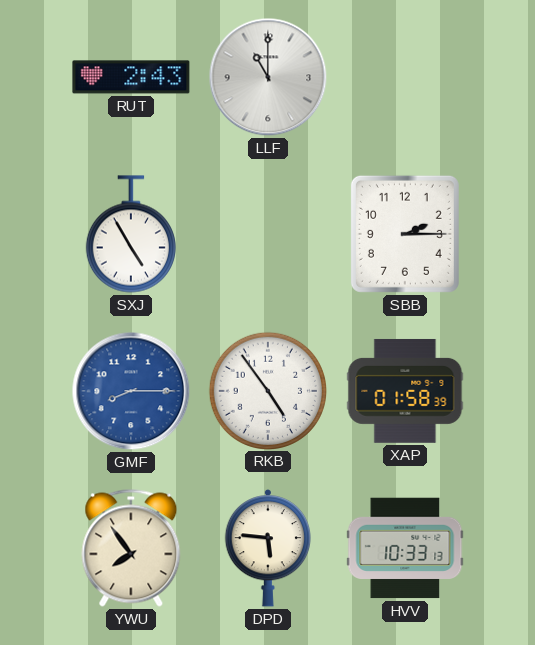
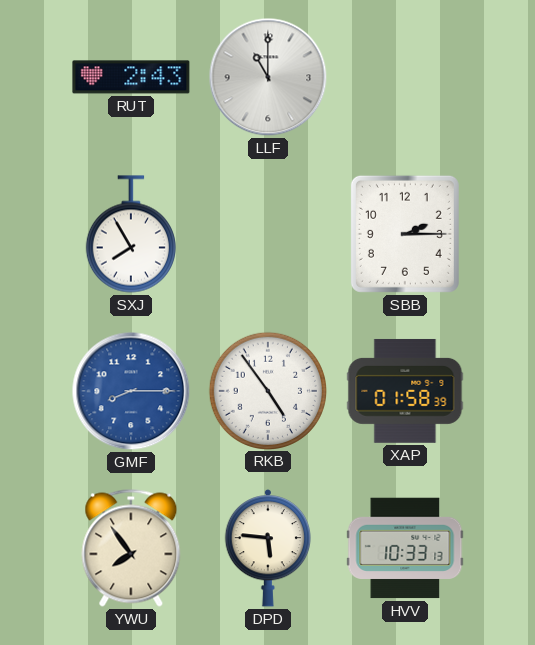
SXJ: 4:55 -> 7:55 (131, 234)
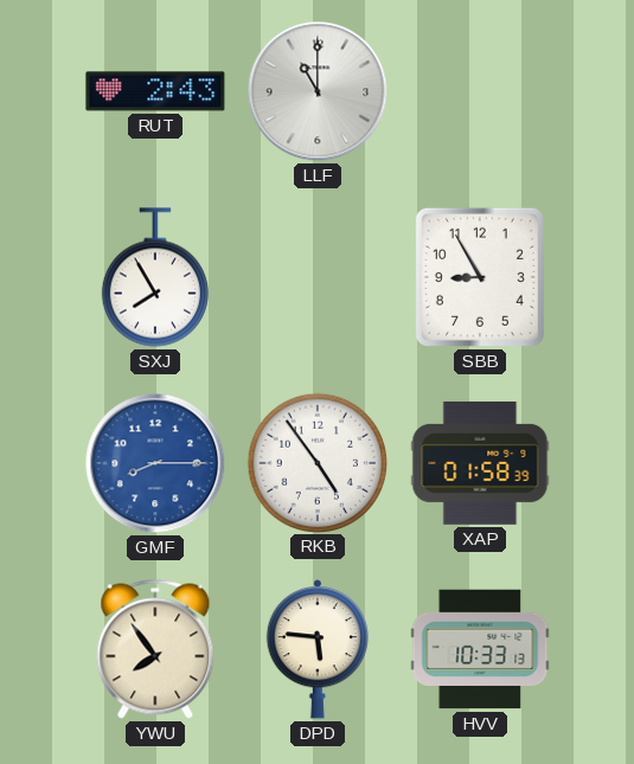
SBB: 2:15 -> 8:55 (480, 277)
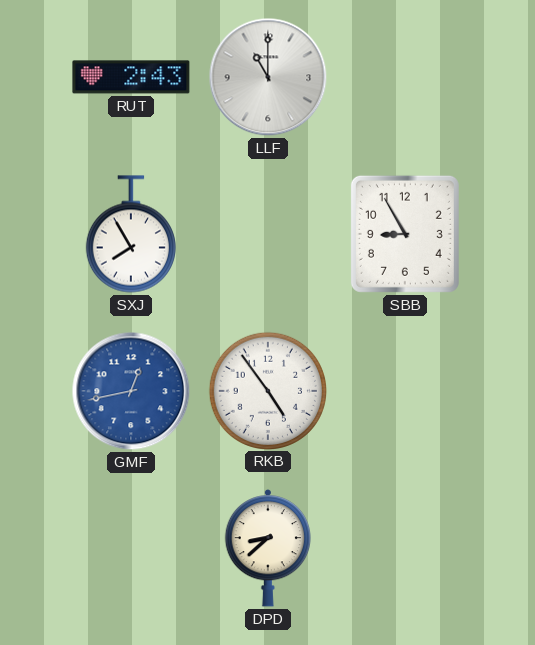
GMF: 8:15 -> 12:43 (131, 391)
XAP: 01:58 -> none (480, 463)
YWU: 7:54 -> none (155, 649)
DPD: 5:46 -> 8:38 (267, 548)
HVV: 10:33 -> none (480, 649)
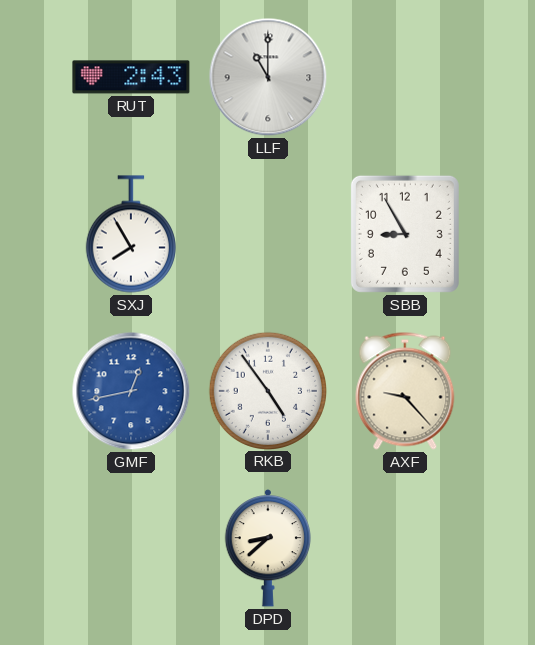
AXF: none -> 9:23 (405, 391)
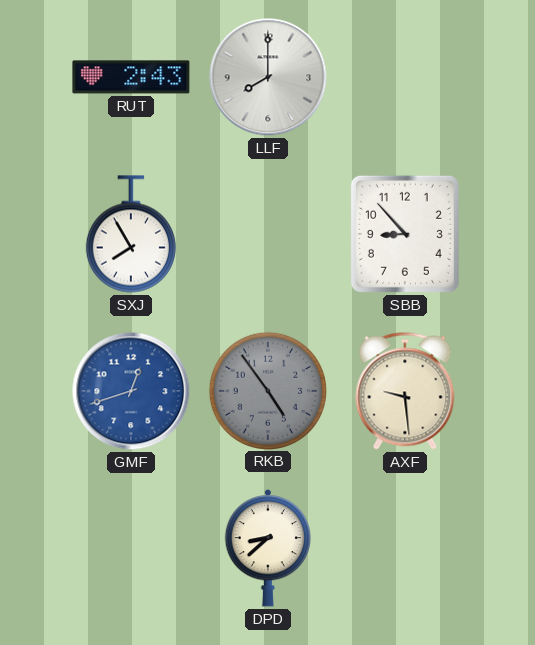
LLF: 11:00 -> 8:00 (268, 77)
SBB: 8:55 -> 8:53 (405, 234)
GMF: 12:43 -> 12:42 (131, 391)
RKB dial: white -> grey (267, 390)
AXF: 9:23 -> 9:29 (405, 391)
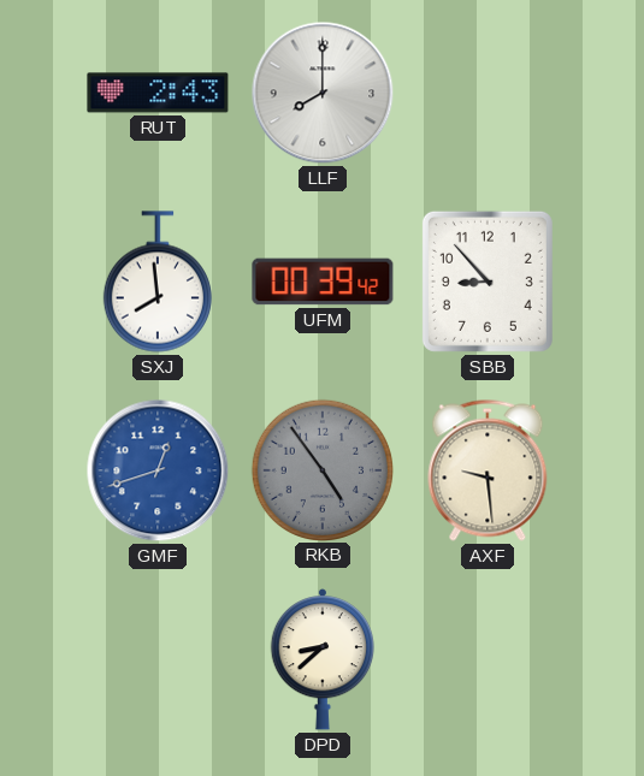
SXJ: 7:55 -> 7:59 (158, 282)
UFM: none -> 00:39 (323, 282)
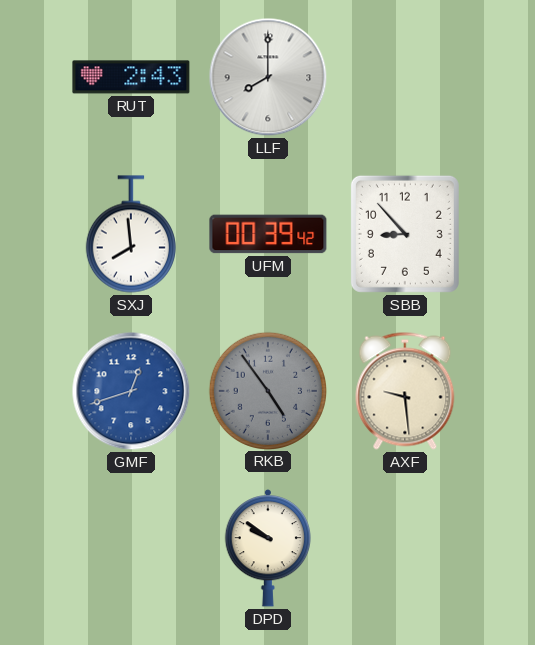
DPD: 8:38 -> 9:51 (267, 548)
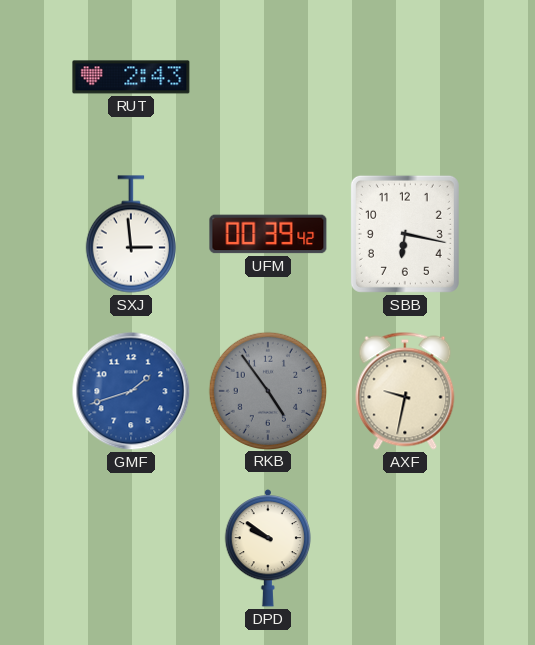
LLF: 8:00 -> none (268, 77)
SXJ: 7:59 -> 2:59 (131, 234)
SBB: 8:53 -> 6:17 (405, 234)
GMF: 12:42 -> 1:42 (131, 391)
AXF: 9:29 -> 9:32 (405, 391)
